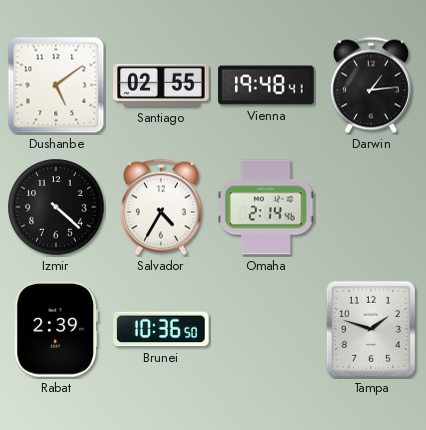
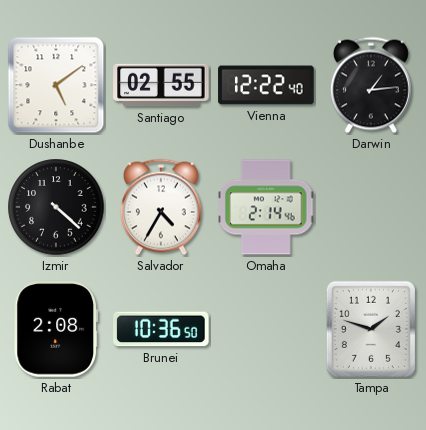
Vienna: 19:48 -> 12:22 (266, 85)
Rabat: 2:39 -> 2:08 (55, 329)
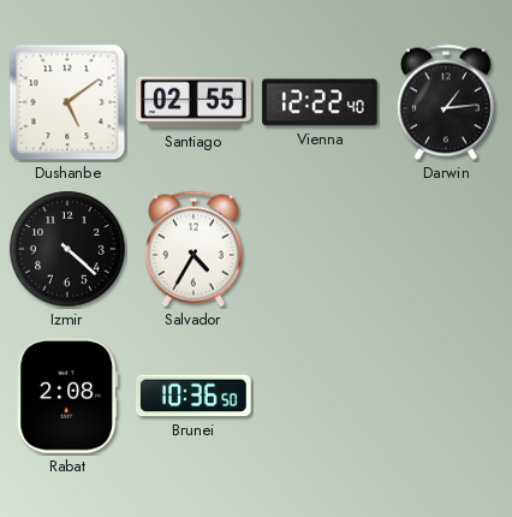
Omaha: 2:14 -> none (267, 207)
Tampa: 1:48 -> none (371, 329)
